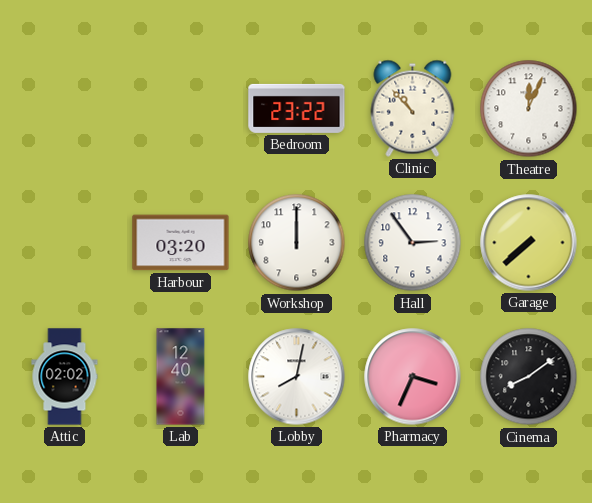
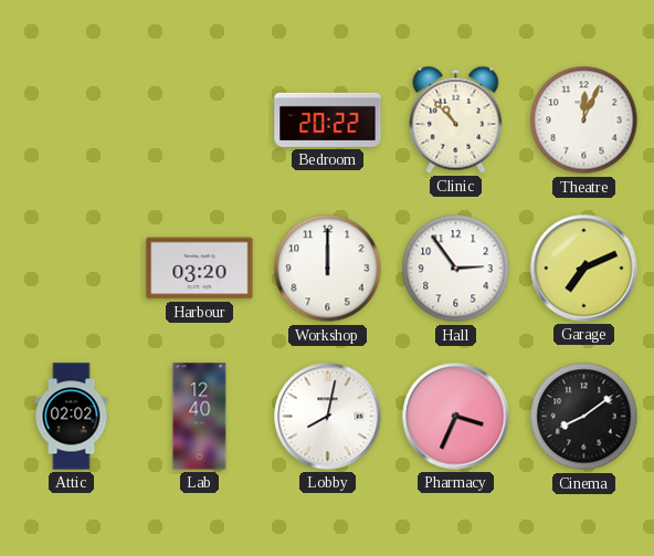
Bedroom: 23:22 -> 20:22 (328, 119)
Garage: 7:38 -> 7:11 (584, 269)
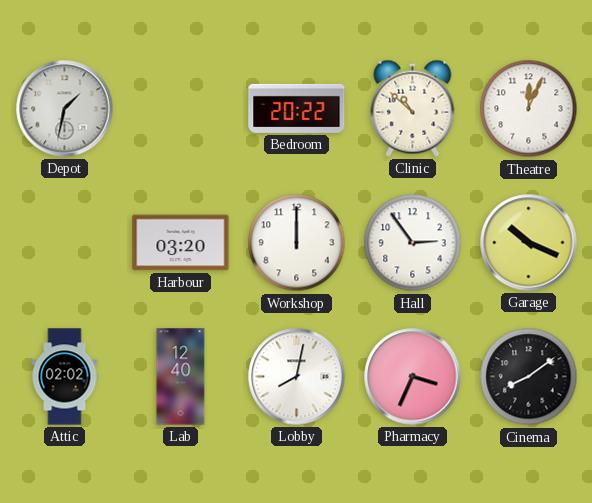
Depot: none -> 1:32 (65, 109)
Clinic: 10:53 -> 10:52 (413, 108)
Garage: 7:11 -> 10:19 (529, 243)
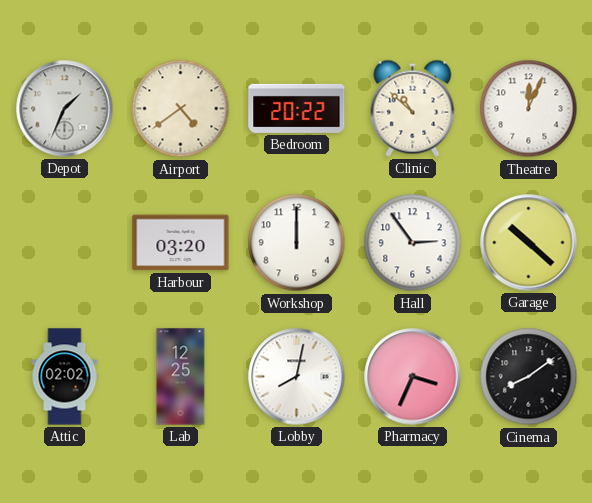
Depot: 1:32 -> 1:34 (65, 109)
Airport: none -> 4:39 (181, 109)
Garage: 10:19 -> 10:22 (529, 243)
Lab: 12:40 -> 12:25 (181, 377)
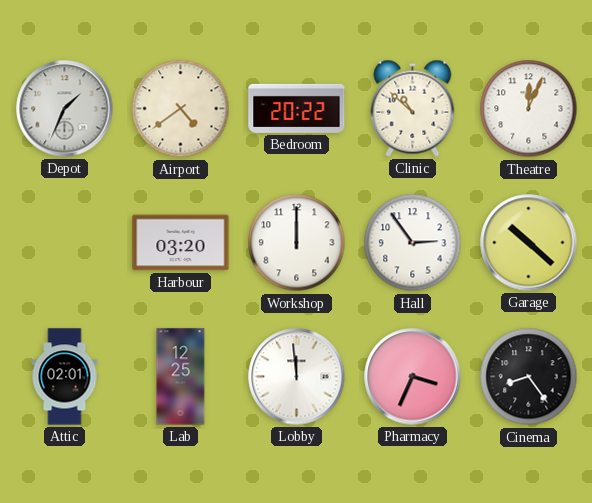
Attic: 02:02 -> 02:01 (65, 377)
Lobby: 8:02 -> 11:59 (297, 377)
Cinema: 8:09 -> 8:24 (529, 377)
